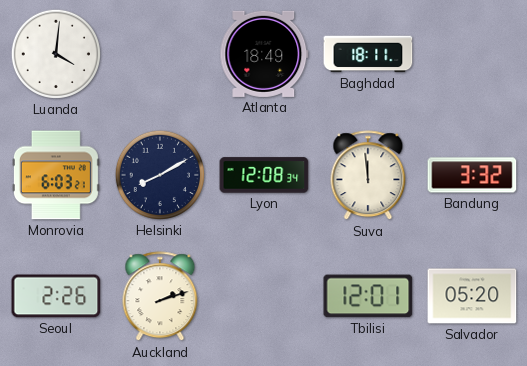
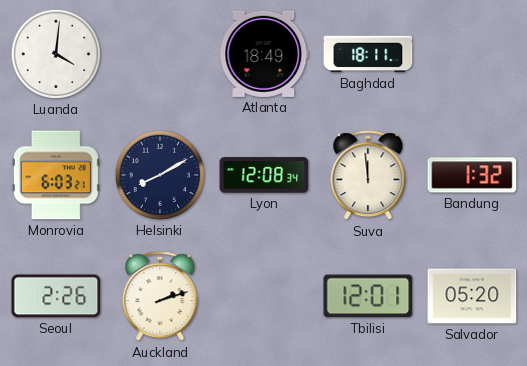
Bandung: 3:32 -> 1:32 (472, 175)
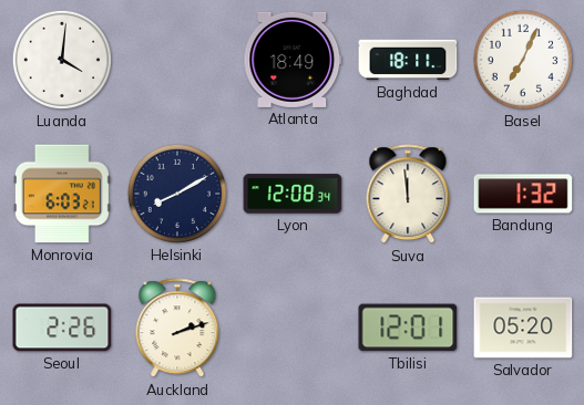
Basel: none -> 7:04 (523, 60)
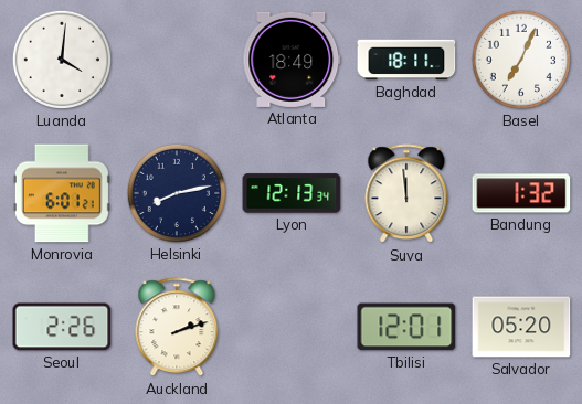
Monrovia: 6:03 -> 6:01 (62, 193)
Helsinki: 8:10 -> 8:13 (177, 193)
Lyon: 12:08 -> 12:13 (292, 193)
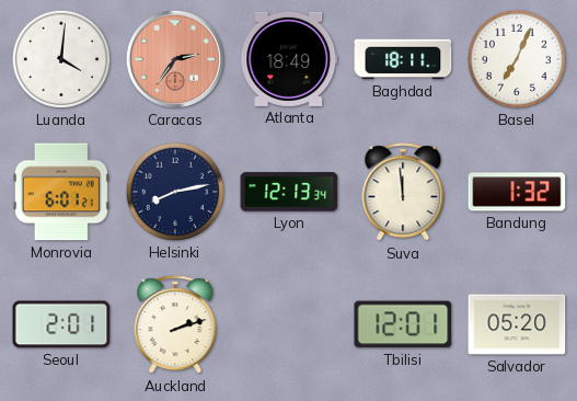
Caracas: none -> 2:36 (175, 59)
Seoul: 2:26 -> 2:01 (61, 324)
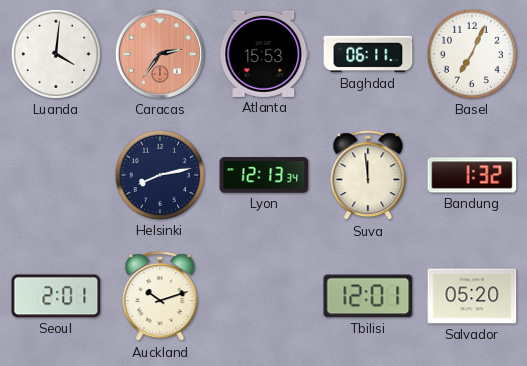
Atlanta: 18:49 -> 15:53 (264, 54)
Baghdad: 18:11 -> 06:11 (368, 54)
Monrovia: 6:01 -> none (61, 192)
Auckland: 2:12 -> 10:12 (160, 297)
